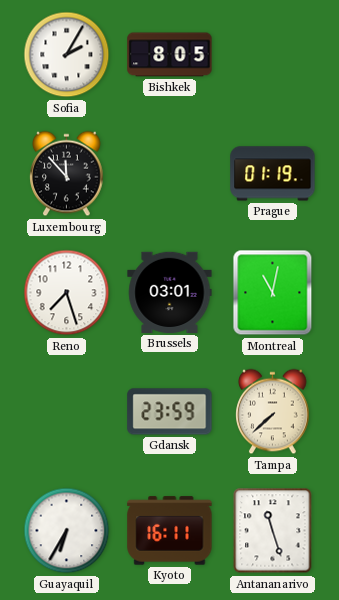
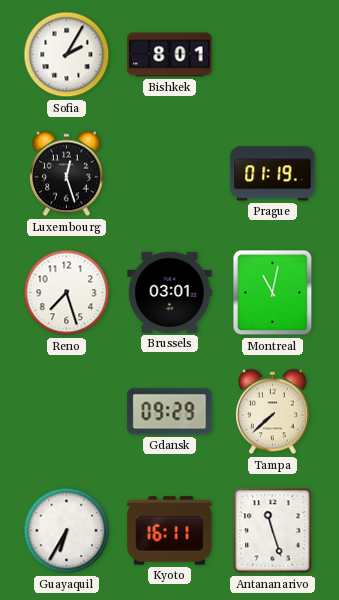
Bishkek: 8:05 -> 8:01 (170, 55)
Luxembourg: 11:53 -> 12:27 (67, 174)
Gdansk: 23:59 -> 09:29 (170, 412)
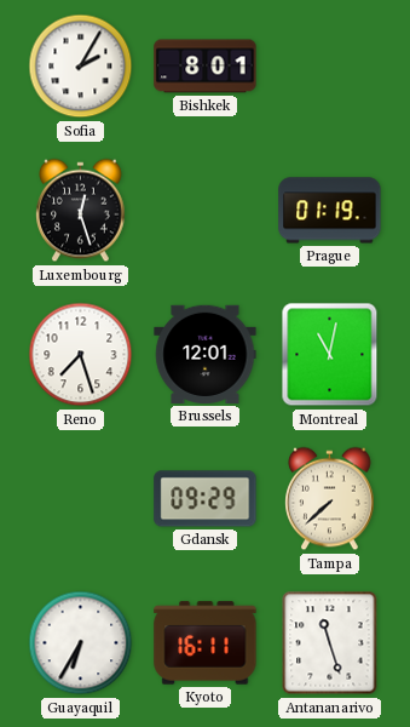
Brussels: 03:01 -> 12:01 (206, 354)
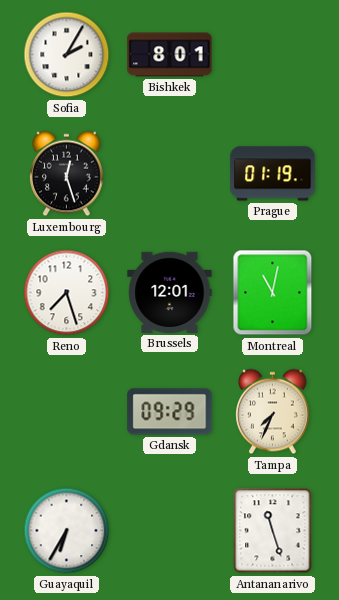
Tampa: 7:38 -> 7:34 (273, 412)
Kyoto: 16:11 -> none (206, 643)
